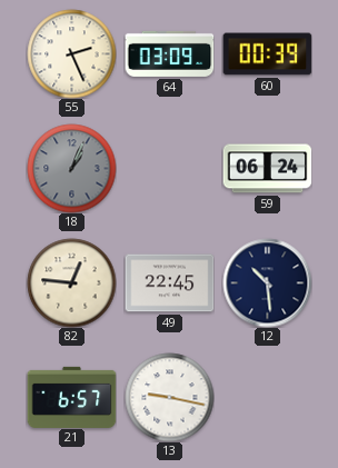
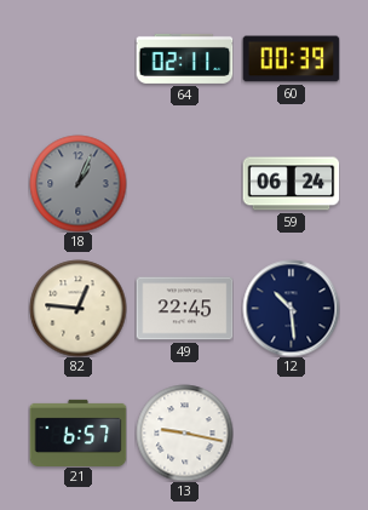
55: 2:26 -> none (71, 53)
64: 03:09 -> 02:11 (184, 58)
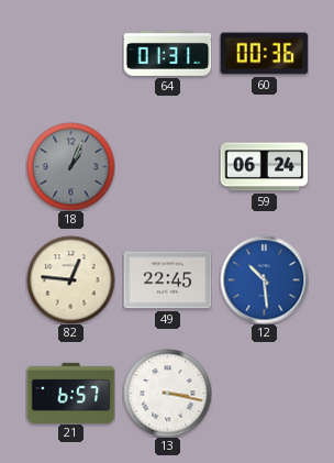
64: 02:11 -> 01:31 (167, 53)
60: 00:39 -> 00:36 (264, 54)
12 dial: navy -> blue (264, 279)
13: 9:17 -> 3:17 (167, 393)
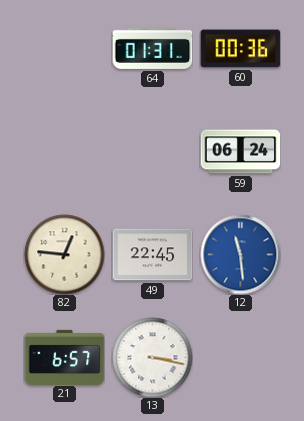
18: 1:04 -> none (70, 166)
12: 10:29 -> 11:29 (240, 254)
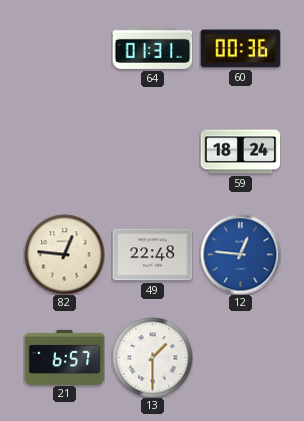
59: 06:24 -> 18:24 (240, 152)
49: 22:45 -> 22:48 (152, 255)
12: 11:29 -> 12:46 (240, 254)
13: 3:17 -> 1:30 (152, 357)
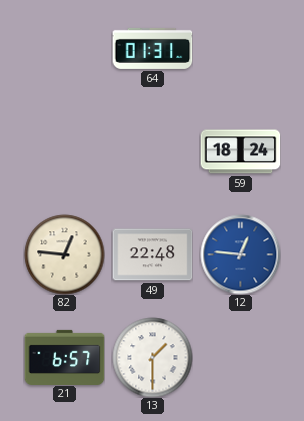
60: 00:36 -> none (240, 49)
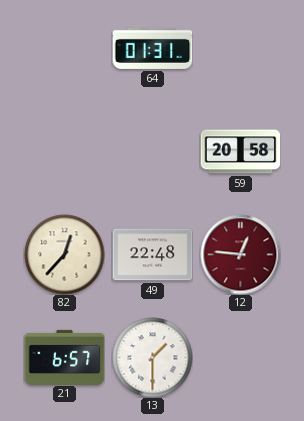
59: 18:24 -> 20:58 (240, 152)
82: 12:46 -> 12:37 (64, 254)
12 dial: blue -> burgundy (240, 254)
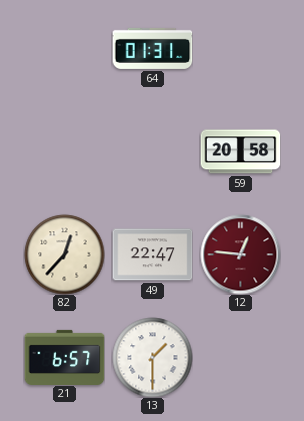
49: 22:48 -> 22:47 (152, 255)
